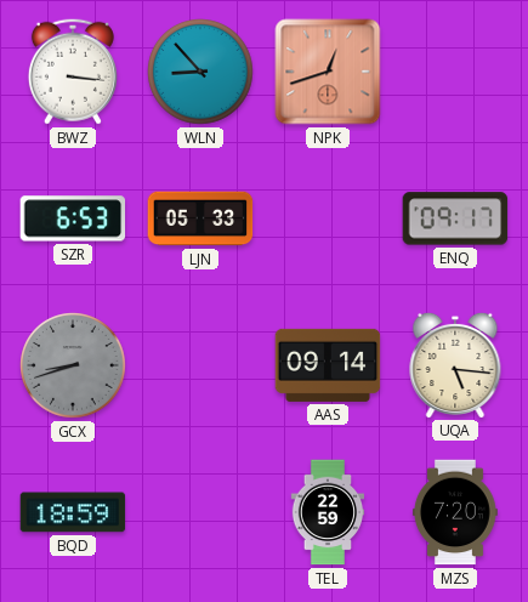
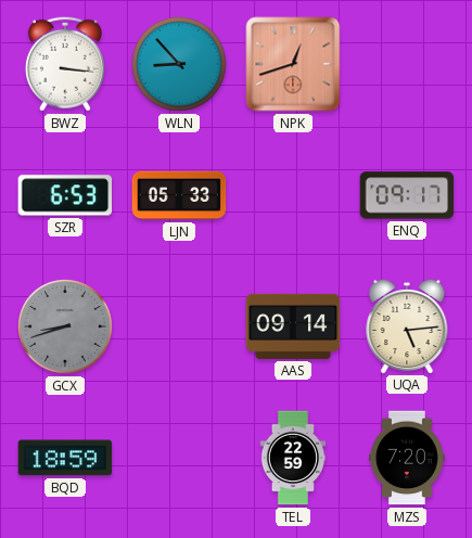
UQA: 5:16 -> 5:14 (407, 325)
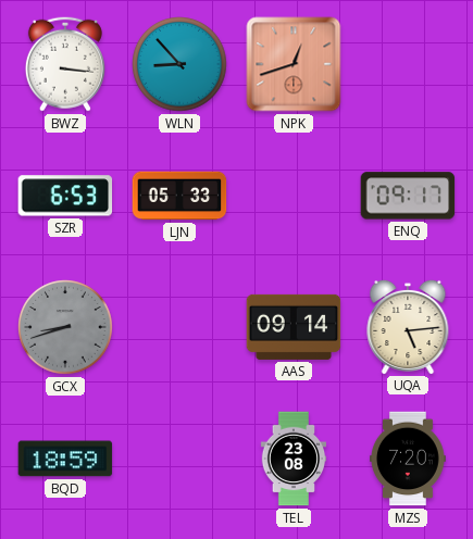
TEL: 22:59 -> 23:08 (294, 459)
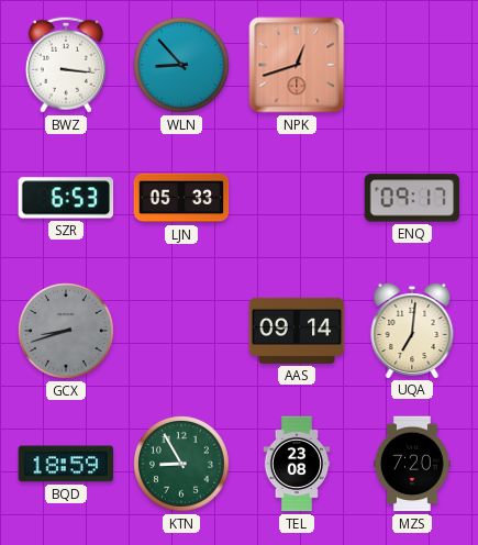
UQA: 5:14 -> 7:01 (412, 330)
KTN: none -> 8:55 (181, 464)
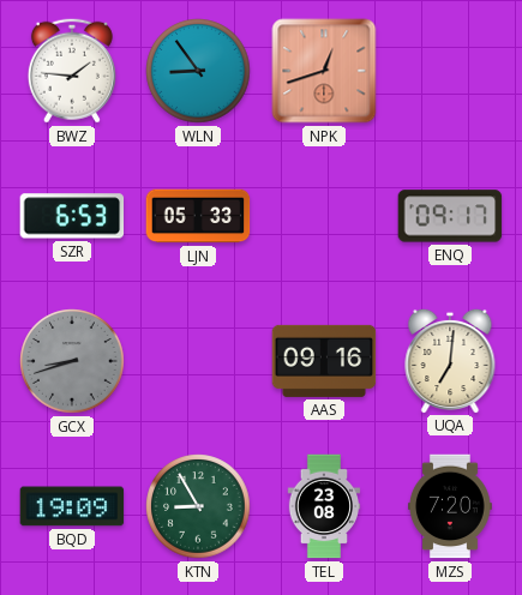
BWZ: 3:16 -> 1:46 (72, 71)
WLN: 8:53 -> 8:54 (198, 71)
AAS: 09:14 -> 09:16 (324, 361)
BQD: 18:59 -> 19:09 (72, 506)
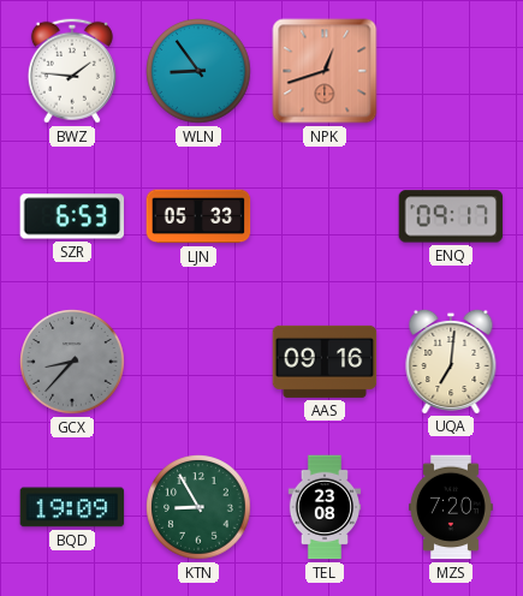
GCX: 8:42 -> 8:37 (72, 362)
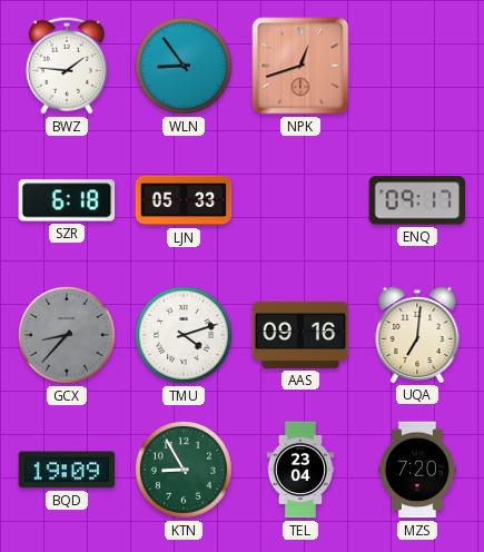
SZR: 6:53 -> 6:18 (67, 200)
TMU: none -> 4:12 (184, 335)
TEL: 23:08 -> 23:04 (300, 470)
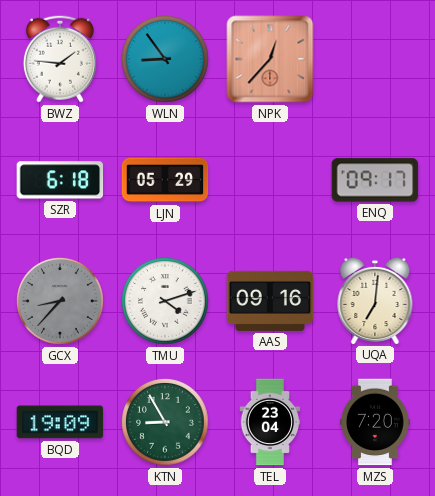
NPK: 12:42 -> 12:37 (270, 59)
LJN: 05:33 -> 05:29 (165, 180)
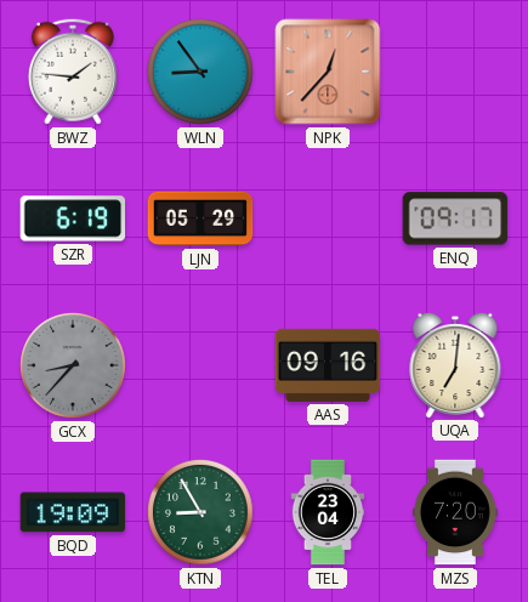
SZR: 6:18 -> 6:19 (73, 218)
TMU: 4:12 -> none (165, 301)
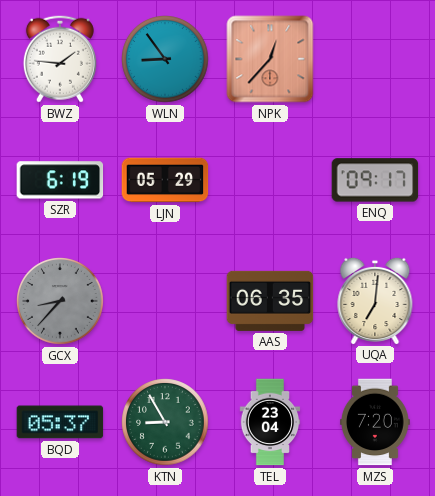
AAS: 09:16 -> 06:35 (270, 301)
BQD: 19:09 -> 05:37 (60, 422)
